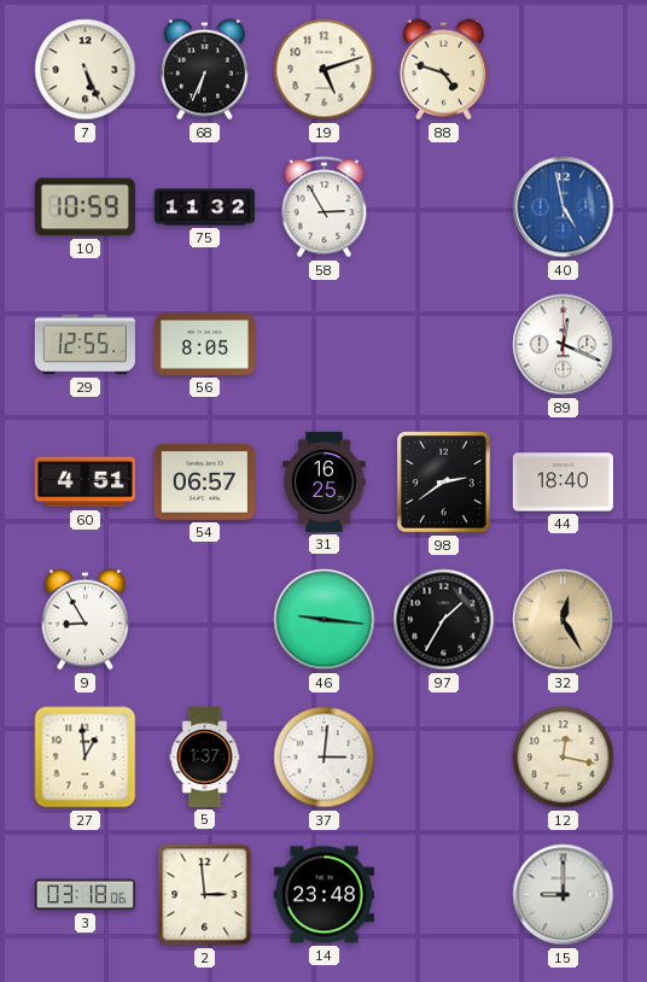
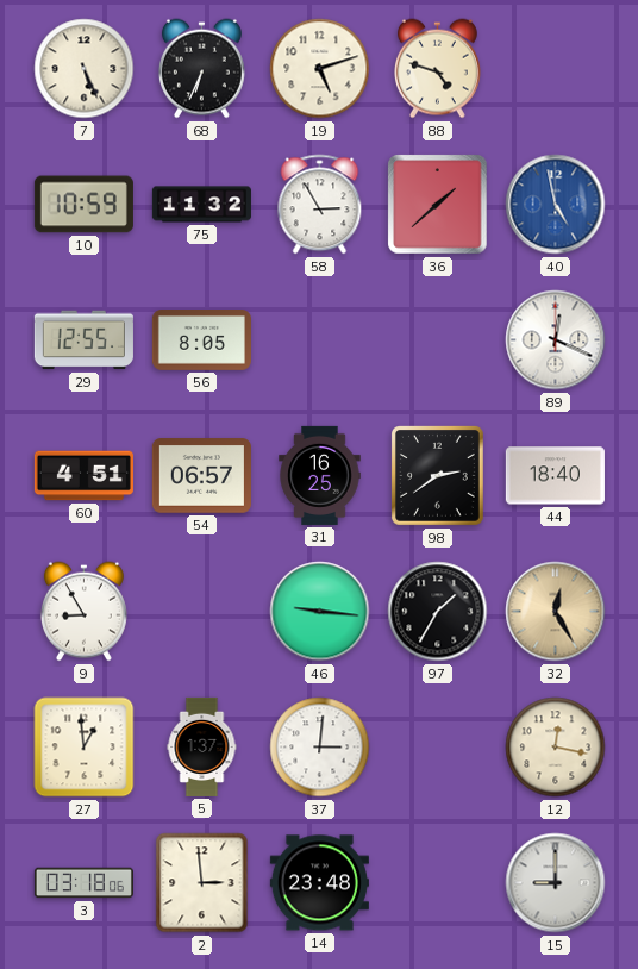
36: none -> 1:38 (438, 205)
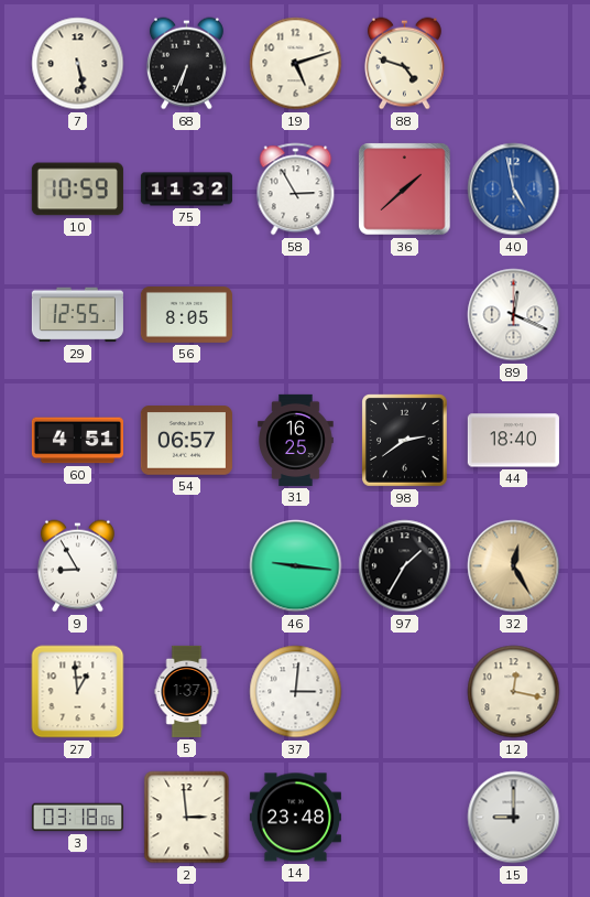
7: 5:26 -> 5:28 (78, 64)
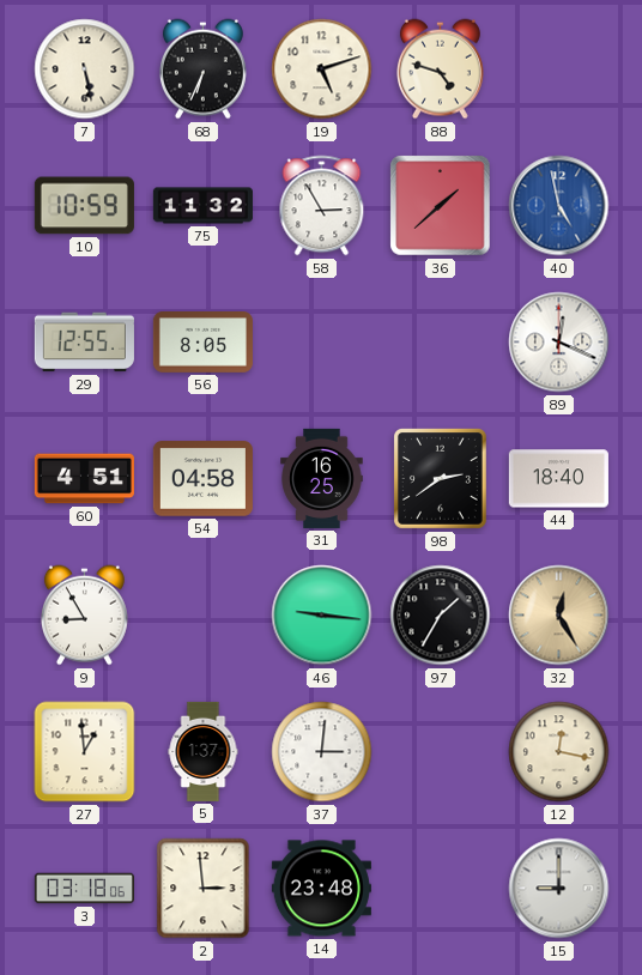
54: 06:57 -> 04:58 (202, 479)
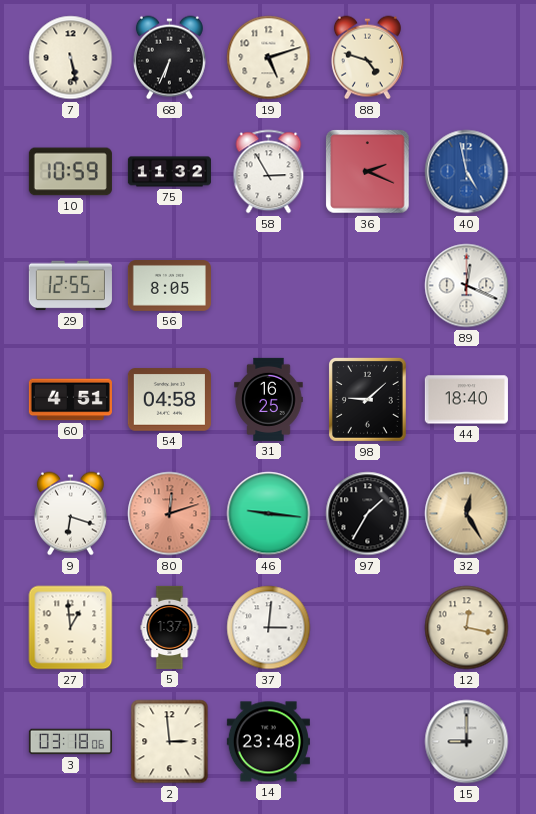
36: 1:38 -> 2:19 (368, 172)
98: 2:39 -> 9:08 (368, 400)
9: 8:55 -> 6:18 (70, 514)
80: none -> 12:12 (170, 514)
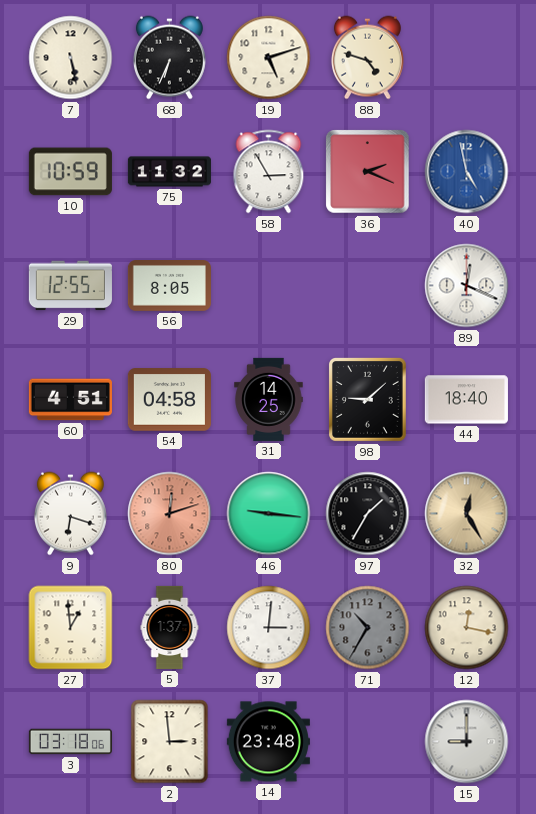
31: 16:25 -> 14:25 (269, 399)
71: none -> 10:35 (368, 628)
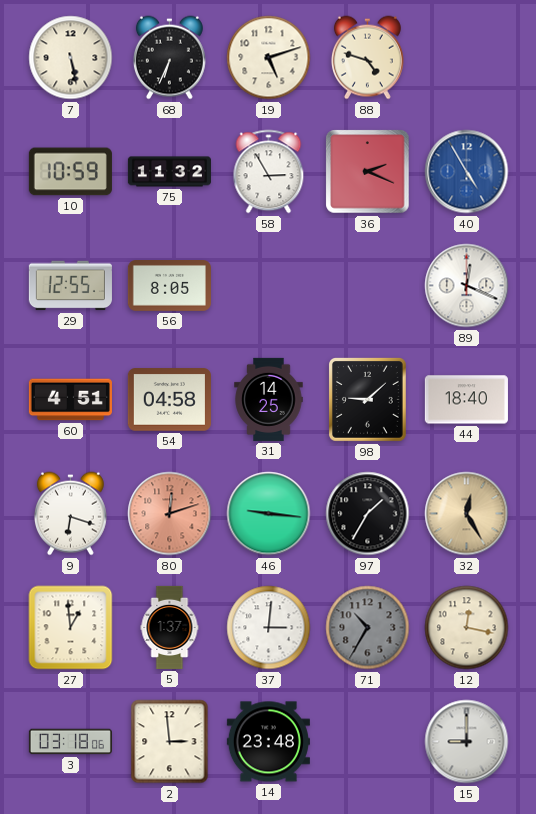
40: 4:58 -> 4:55 (467, 172)
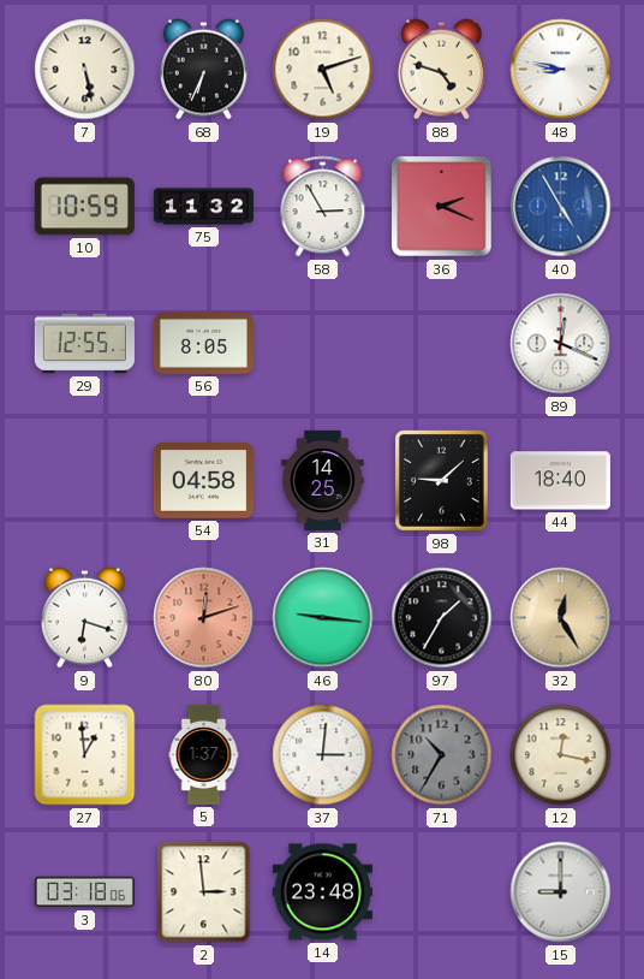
48: none -> 8:47 (561, 70)
60: 4:51 -> none (70, 400)
